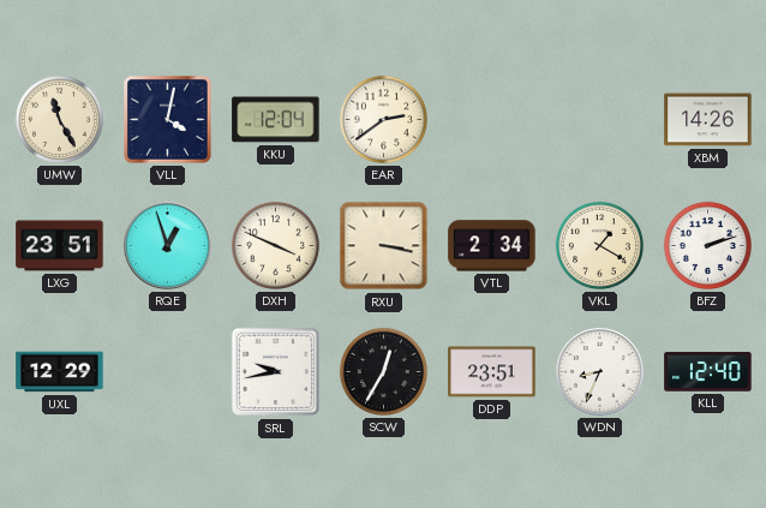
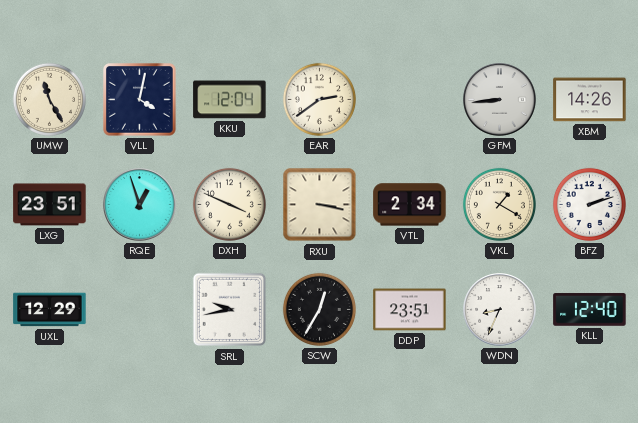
GFM: none -> 8:44 (500, 100)
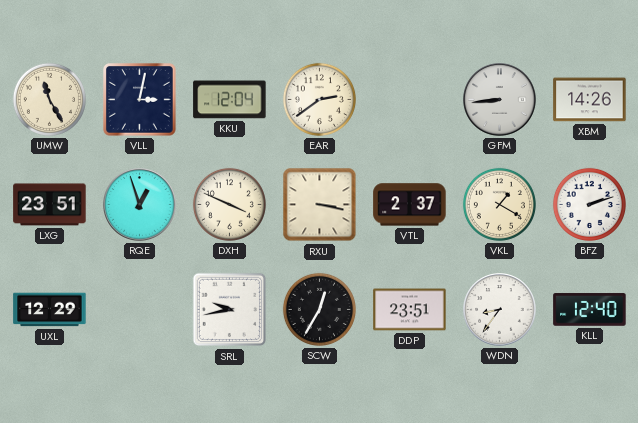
VLL: 4:02 -> 3:02 (140, 100)
VTL: 2:34 -> 2:37 (410, 205)
WDN: 8:34 -> 8:36 (500, 310)
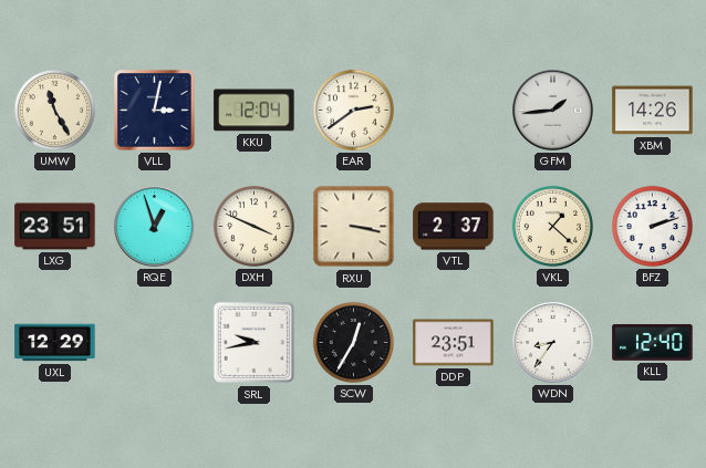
GFM: 8:44 -> 1:44 (553, 111)
VKL: 1:20 -> 1:22 (552, 226)
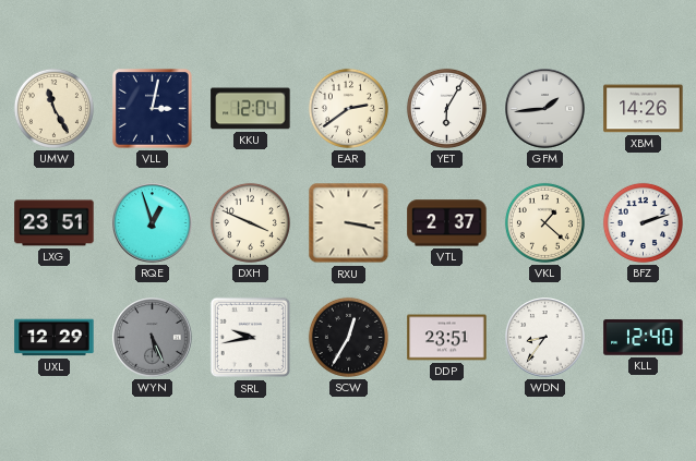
YET: none -> 6:05 (446, 108)
WYN: none -> 5:26 (153, 338)
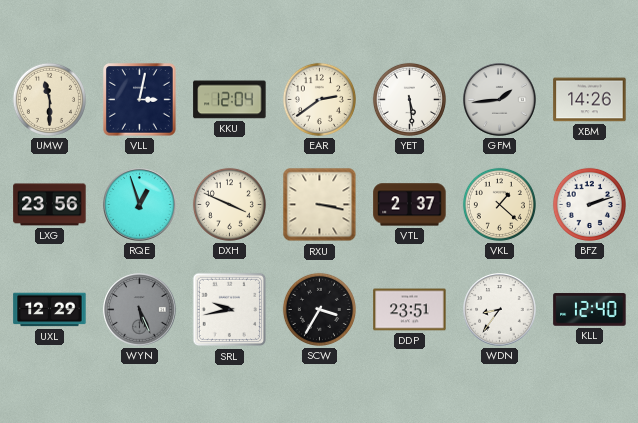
UMW: 11:25 -> 11:30 (49, 99)
YET: 6:05 -> 5:29 (409, 99)
LXG: 23:51 -> 23:56 (50, 205)
SCW: 12:35 -> 3:35 (319, 309)
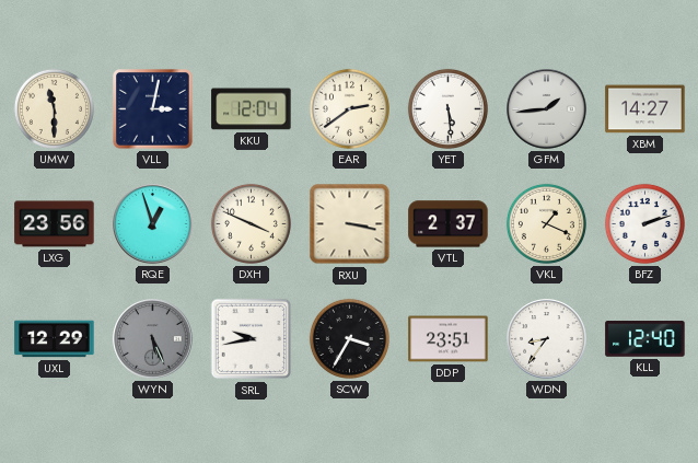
XBM: 14:26 -> 14:27 (645, 109)
VKL: 1:22 -> 1:19 (546, 223)
